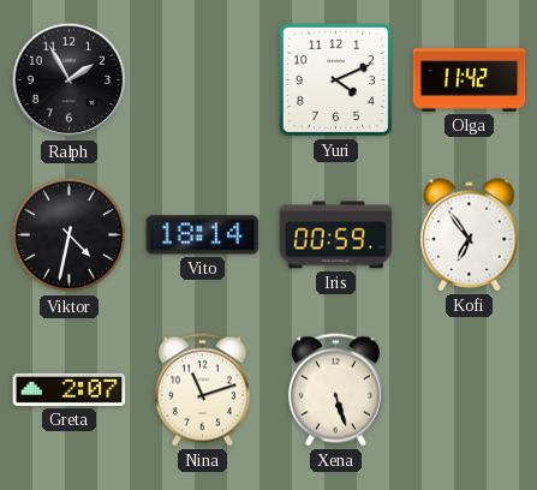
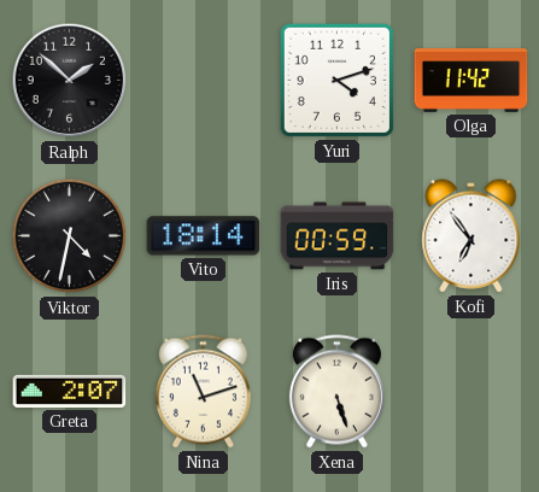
Ralph: 1:55 -> 1:52 (70, 81)
Yuri: 4:11 -> 4:12 (336, 80)
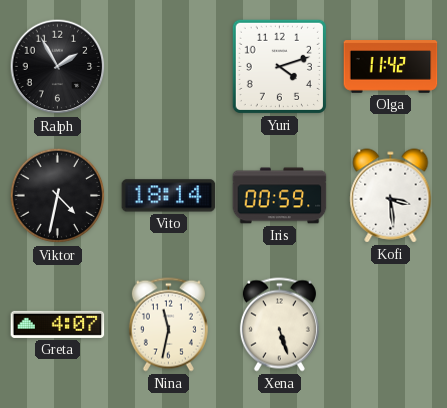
Ralph: 1:52 -> 1:55 (58, 67)
Kofi: 6:54 -> 3:29 (391, 196)
Greta: 2:07 -> 4:07 (58, 324)
Nina: 11:12 -> 11:32 (168, 325)
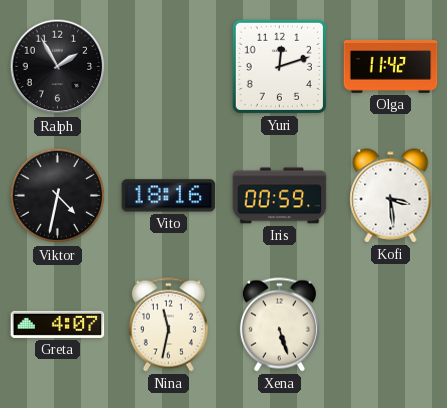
Yuri: 4:12 -> 12:12 (279, 66)
Vito: 18:14 -> 18:16 (169, 196)
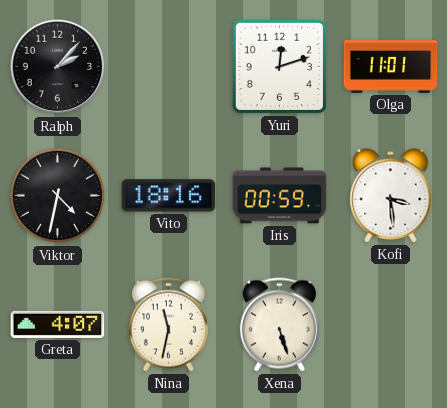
Ralph: 1:55 -> 2:07 (58, 67)
Olga: 11:42 -> 11:01 (391, 67)
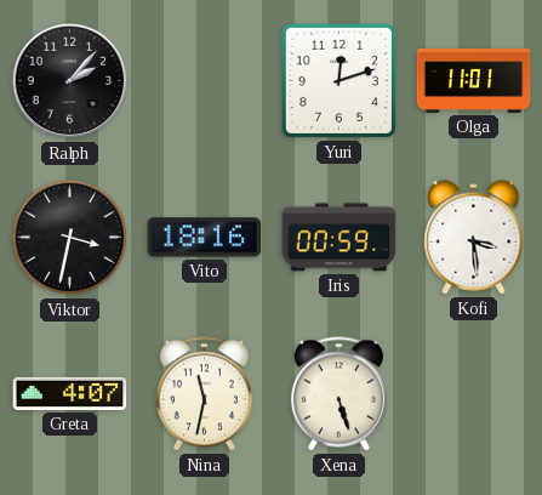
Viktor: 4:32 -> 3:32 (70, 238)
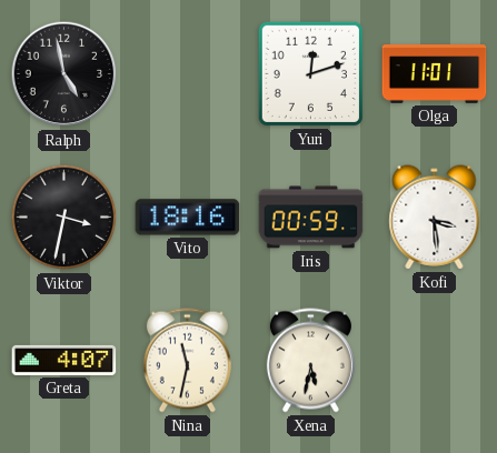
Ralph: 2:07 -> 4:58 (64, 74)
Xena: 5:27 -> 5:32 (310, 361)
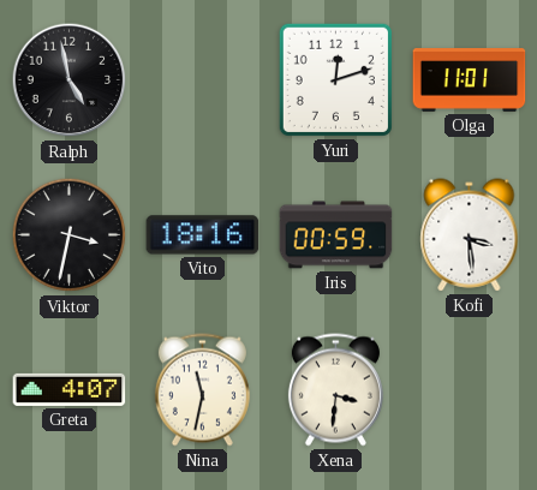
Xena: 5:32 -> 3:31 (335, 390)
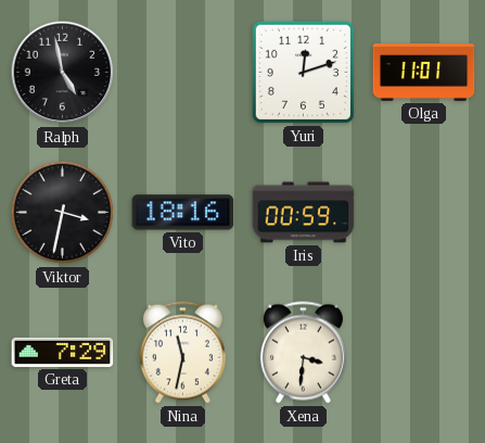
Kofi: 3:29 -> none (470, 235)
Greta: 4:07 -> 7:29 (63, 352)
